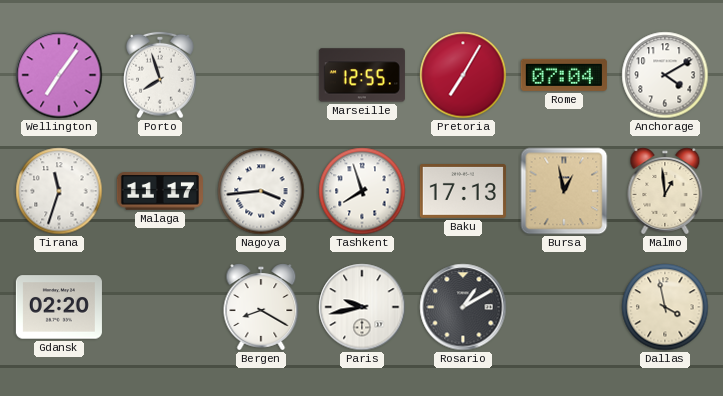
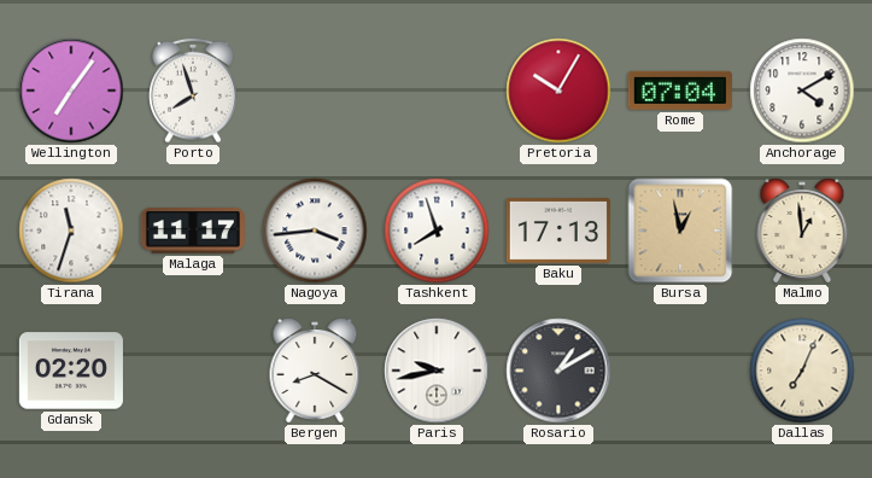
Marseille: 12:55 -> none (362, 75)
Pretoria: 7:05 -> 10:05 (558, 91)
Dallas: 3:58 -> 7:04 (802, 371)
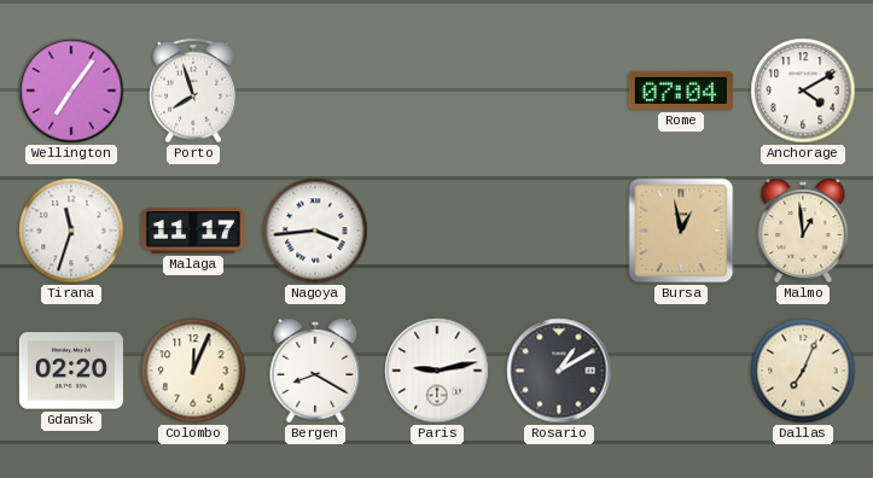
Pretoria: 10:05 -> none (558, 91)
Tashkent: 7:57 -> none (437, 231)
Baku: 17:13 -> none (558, 232)
Colombo: none -> 12:04 (193, 371)
Paris: 9:43 -> 9:13 (437, 371)
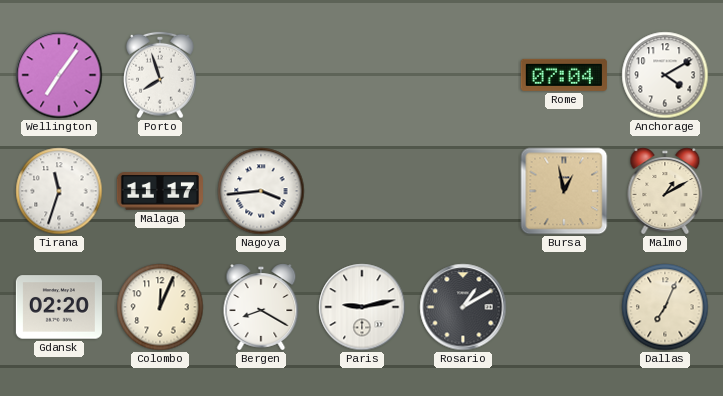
Malmo: 12:59 -> 1:10 (665, 191)
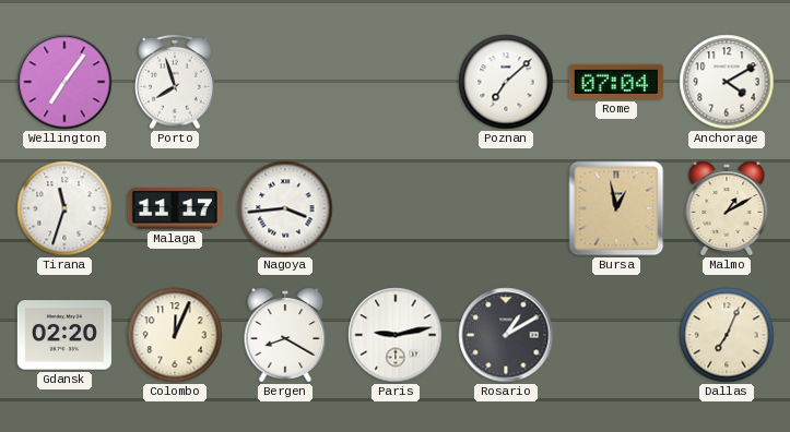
Poznan: none -> 7:08 (506, 82)
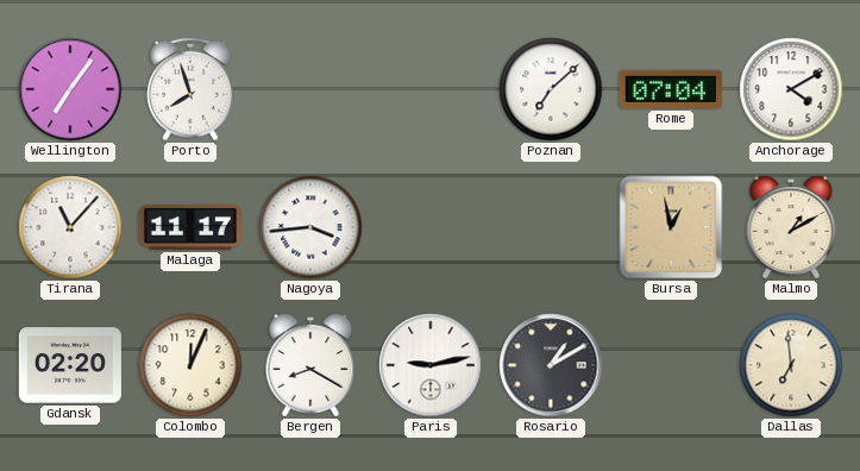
Tirana: 11:33 -> 11:07 (70, 227)
Dallas: 7:04 -> 6:59 (791, 365)
